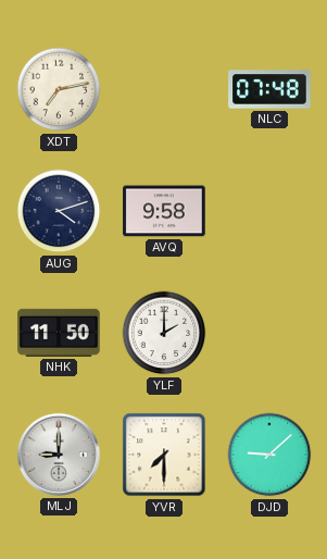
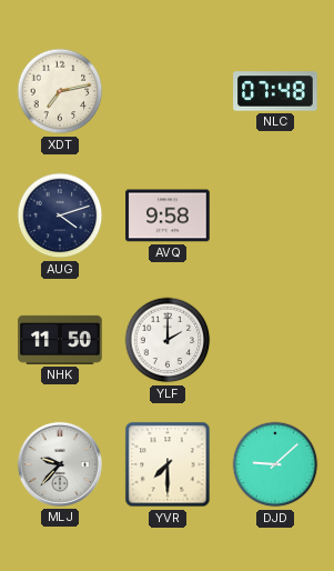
MLJ: 9:00 -> 9:37 (60, 464)
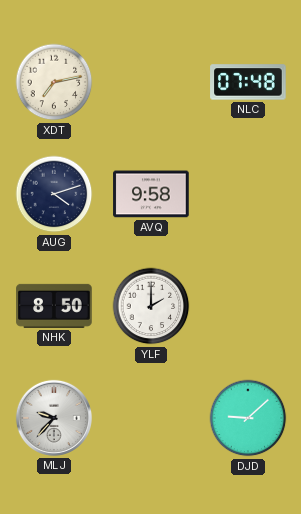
NHK: 11:50 -> 8:50 (54, 306)
YVR: 7:30 -> none (168, 464)
